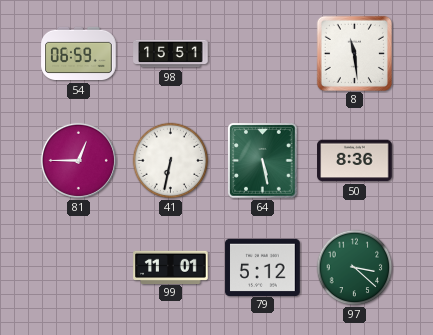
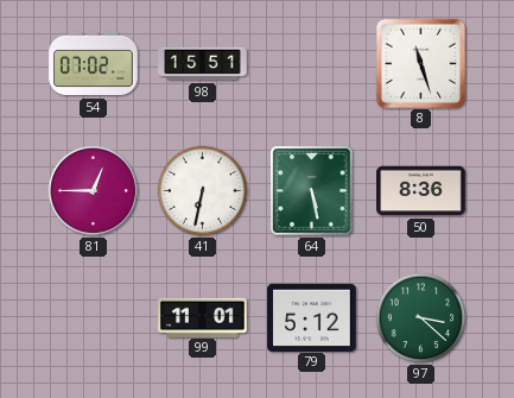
54: 06:59 -> 07:02 (94, 64)
8: 11:29 -> 11:27 (420, 63)
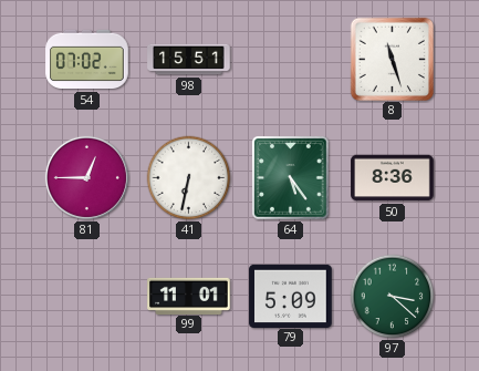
64: 5:28 -> 5:24 (291, 178)
79: 5:12 -> 5:09 (291, 296)
